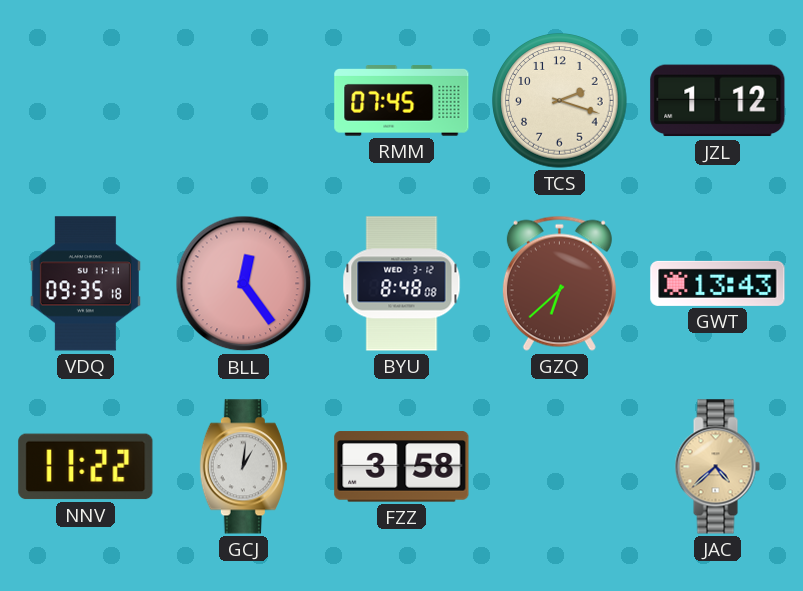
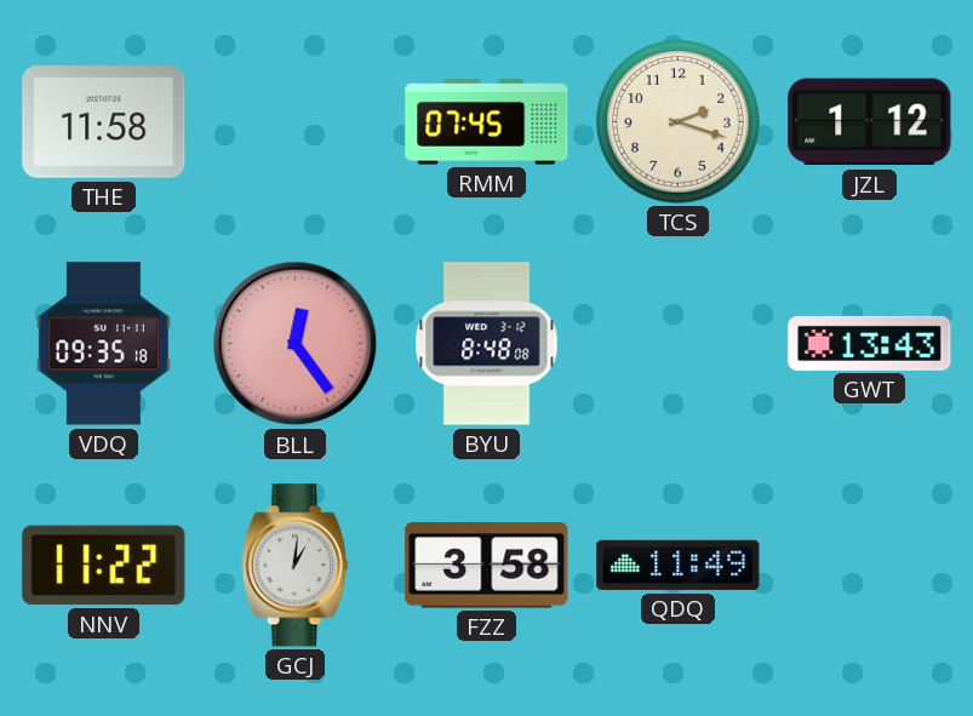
THE: none -> 11:58 (104, 122)
GZQ: 6:38 -> none (559, 283)
QDQ: none -> 11:49 (679, 565)
JAC: 4:38 -> none (717, 467)
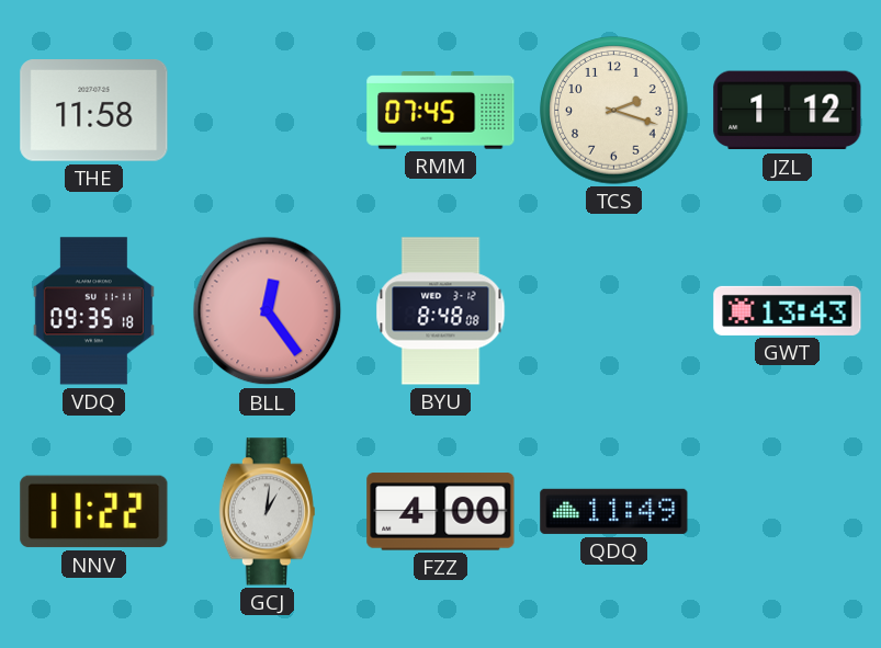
FZZ: 3:58 -> 4:00 (441, 512)
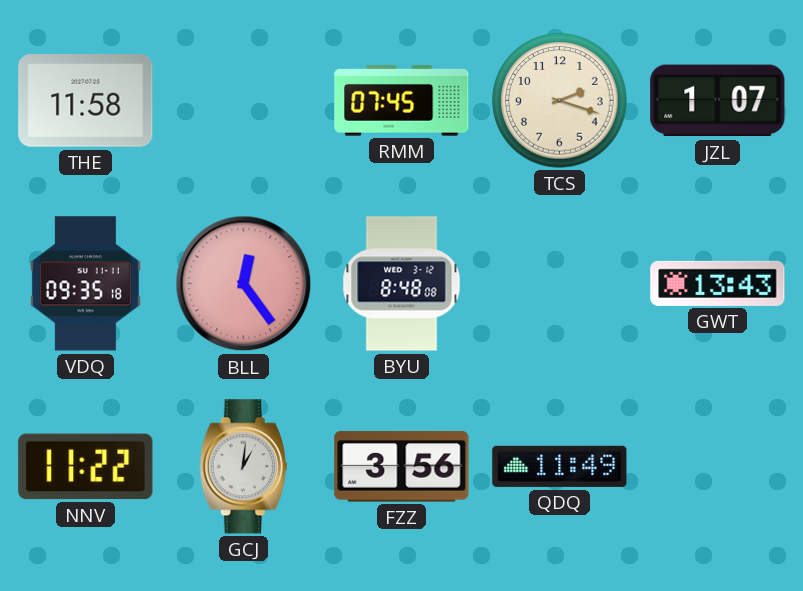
JZL: 1:12 -> 1:07 (718, 101)
FZZ: 4:00 -> 3:56 (402, 467)
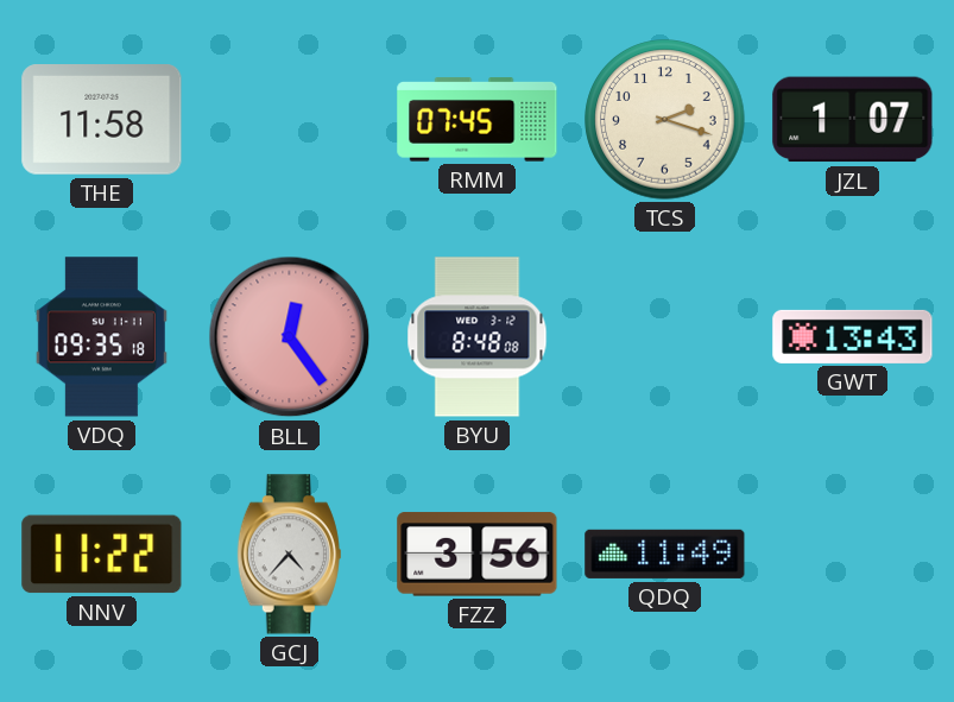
GCJ: 1:01 -> 4:37 (289, 555)
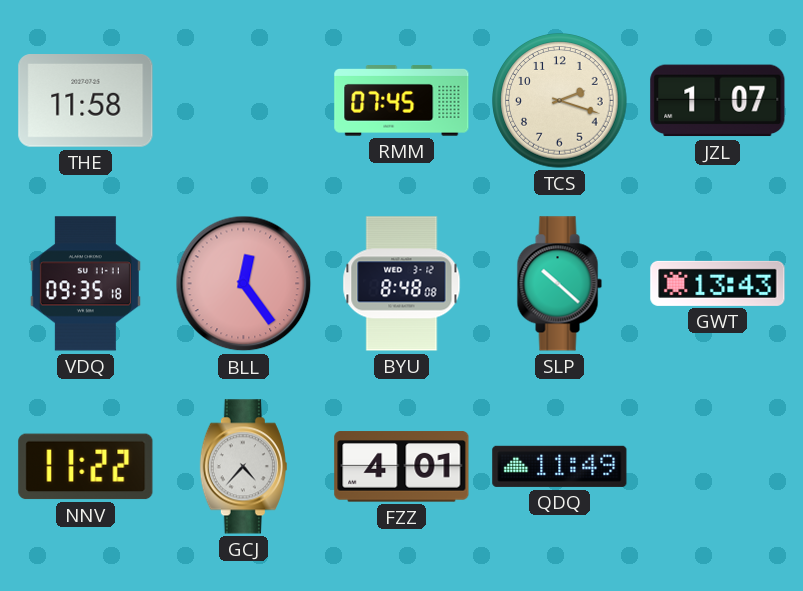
SLP: none -> 10:22 (559, 284)
FZZ: 3:56 -> 4:01 (402, 467)
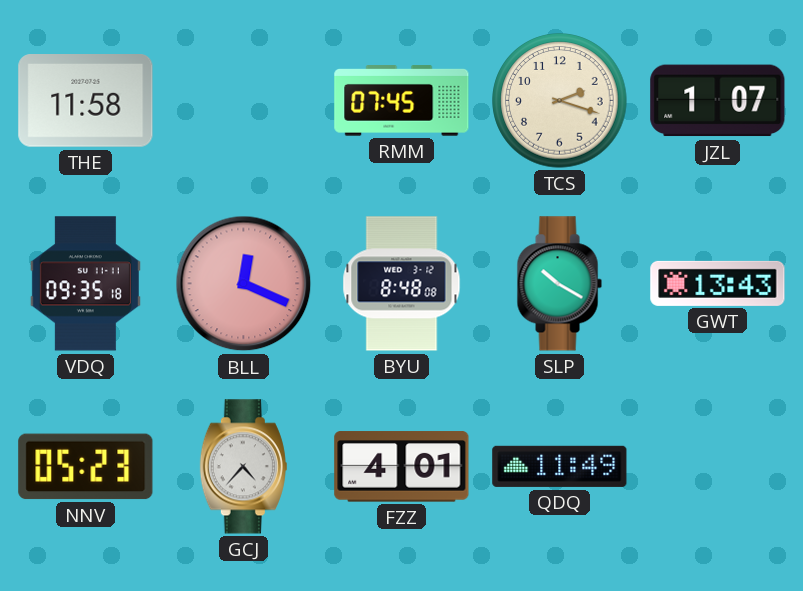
BLL: 12:24 -> 12:19 (244, 284)
SLP: 10:22 -> 10:20 (559, 284)
NNV: 11:22 -> 05:23 (86, 467)
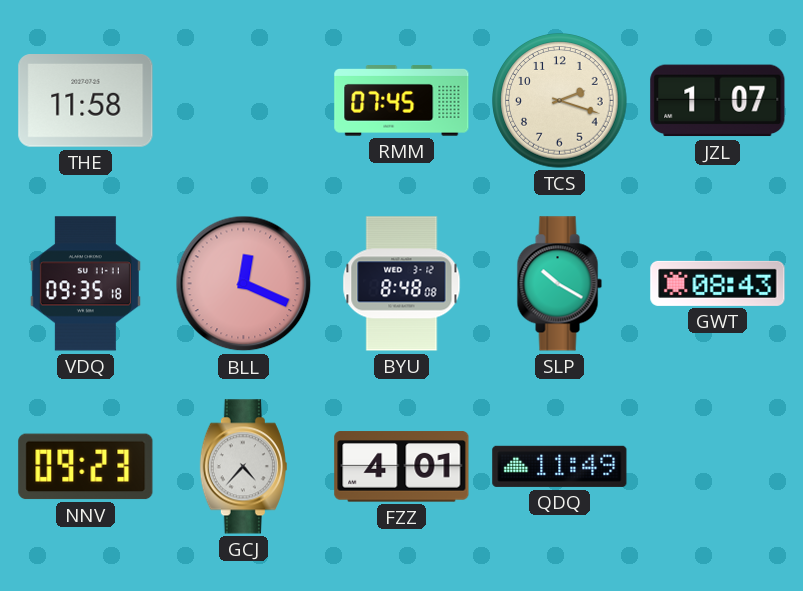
GWT: 13:43 -> 08:43 (718, 283)
NNV: 05:23 -> 09:23 (86, 467)
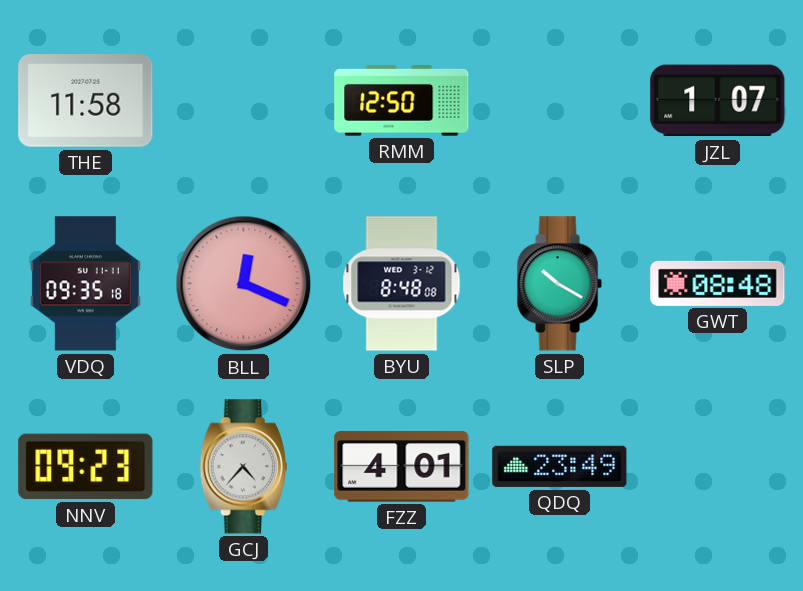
RMM: 07:45 -> 12:50 (402, 101)
TCS: 2:18 -> none (560, 101)
GWT: 08:43 -> 08:48 (718, 283)
QDQ: 11:49 -> 23:49 (560, 466)
